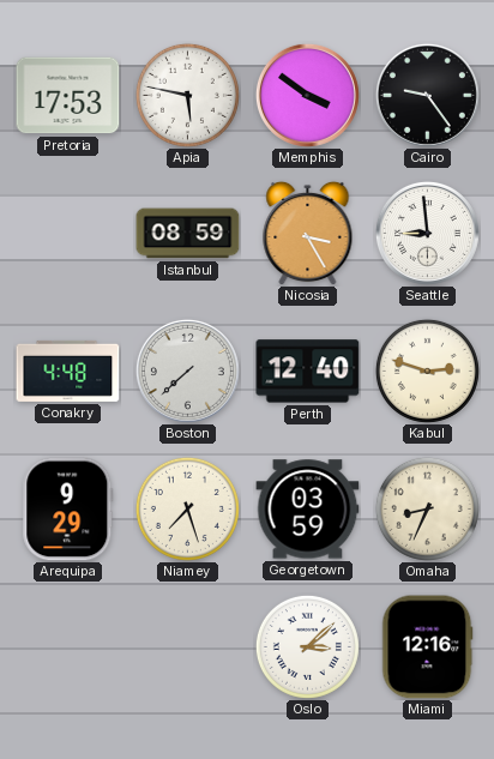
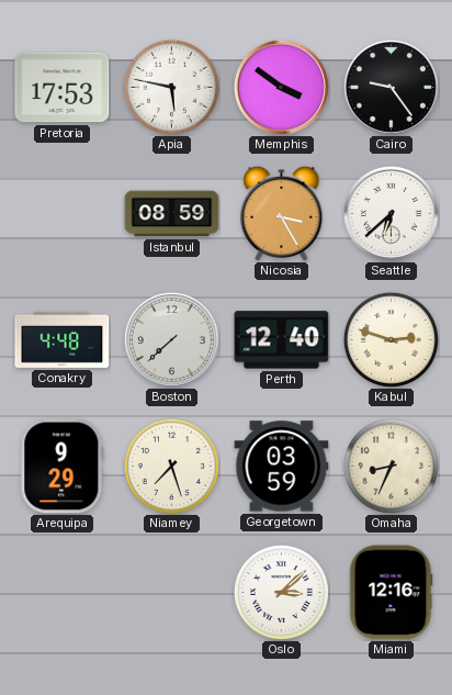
Seattle: 8:59 -> 6:38 (391, 213)
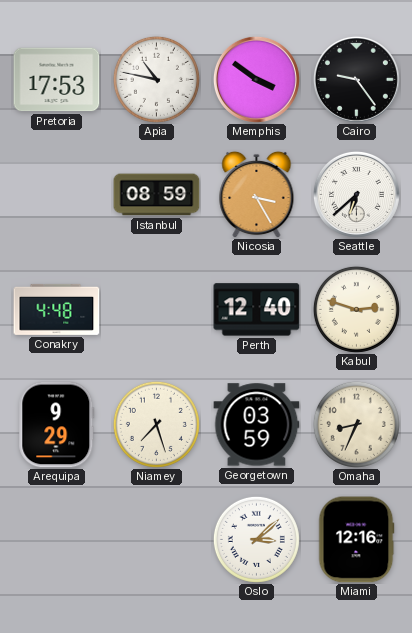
Apia: 5:47 -> 10:47 (156, 79)
Boston: 7:38 -> none (171, 339)
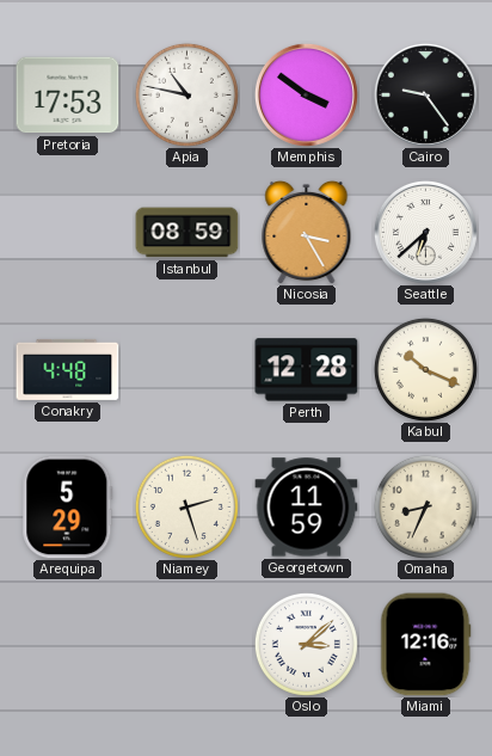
Perth: 12:40 -> 12:28 (307, 370)
Kabul: 2:48 -> 10:19 (425, 369)
Arequipa: 9:29 -> 5:29 (68, 508)
Niamey: 7:27 -> 2:27 (186, 506)
Georgetown: 03:59 -> 11:59 (307, 508)
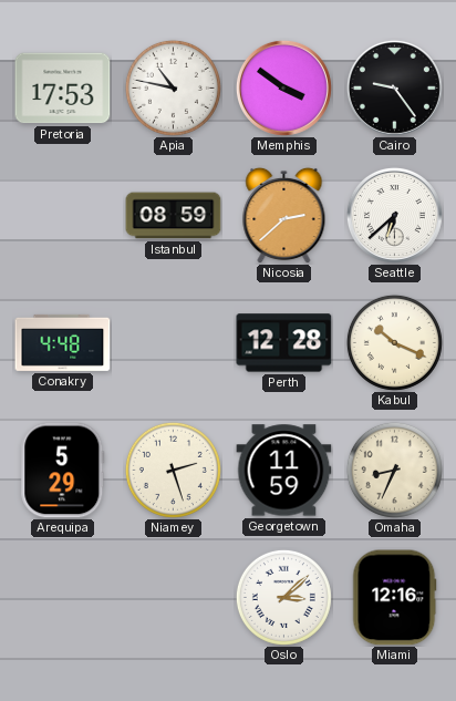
Nicosia: 3:25 -> 2:38 (284, 215)
